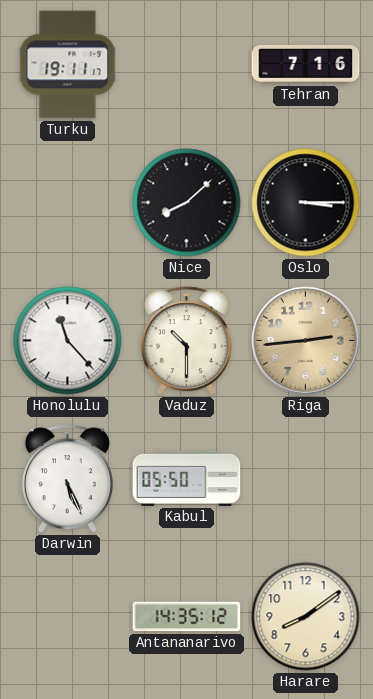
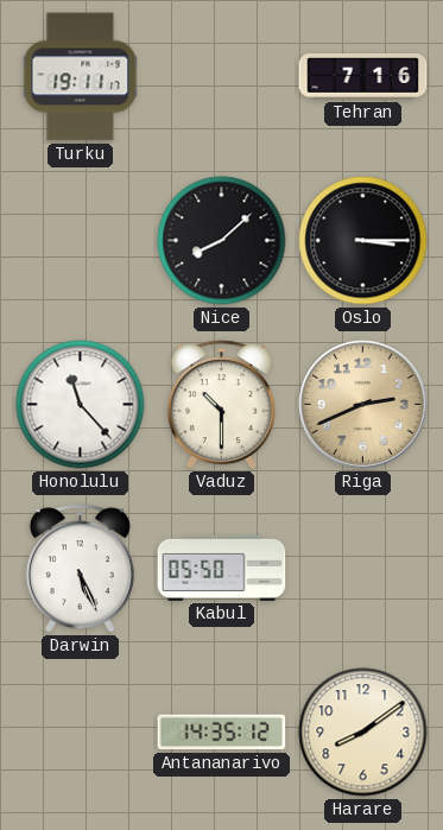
Riga: 2:44 -> 2:41 (363, 405)
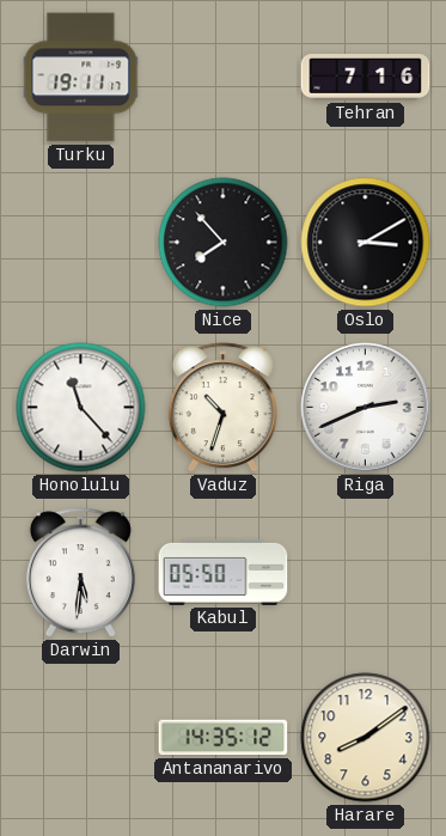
Nice: 8:08 -> 7:53 (224, 243)
Oslo: 3:15 -> 3:10 (366, 243)
Vaduz: 10:30 -> 10:33 (222, 408)
Riga dial: champagne -> white (366, 408)
Darwin: 5:26 -> 5:31 (80, 573)
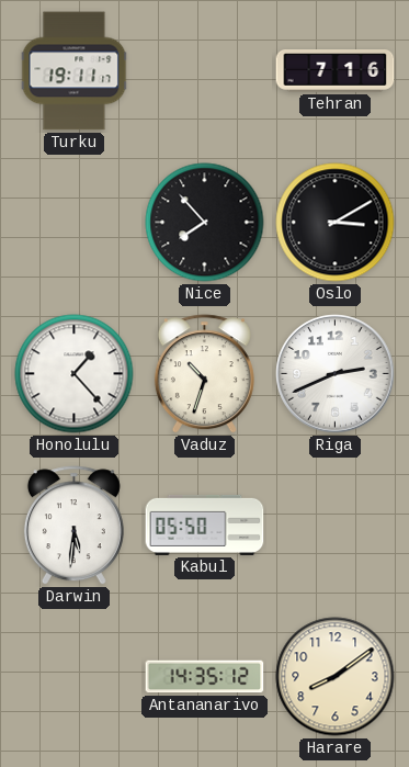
Honolulu: 11:23 -> 1:23 (75, 374)
